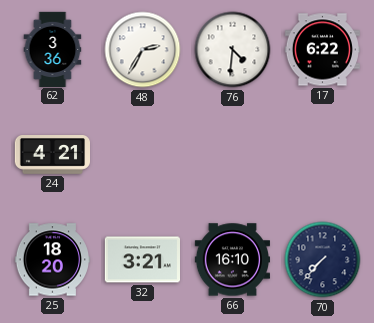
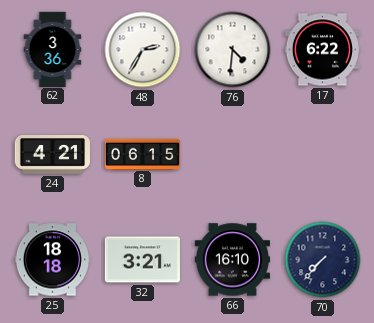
8: none -> 06:15 (142, 154)
25: 18:20 -> 18:18 (52, 260)
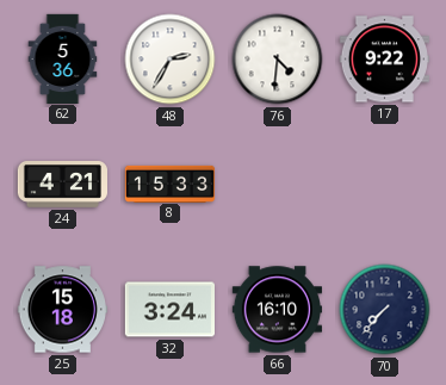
62: 3:36 -> 5:36 (63, 58)
17: 6:22 -> 9:22 (384, 60)
8: 06:15 -> 15:33 (169, 184)
25: 18:18 -> 15:18 (62, 310)
32: 3:21 -> 3:24 (169, 310)
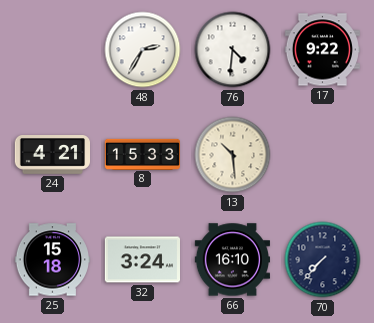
62: 5:36 -> none (63, 58)
13: none -> 10:29 (233, 155)
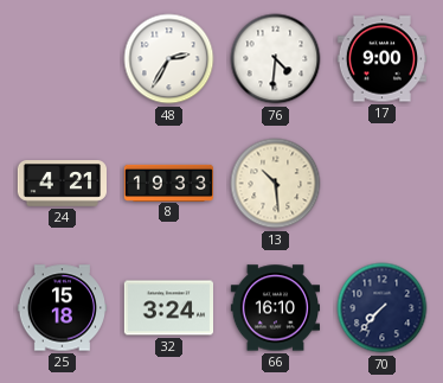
17: 9:22 -> 9:00 (381, 59)
8: 15:33 -> 19:33 (168, 183)
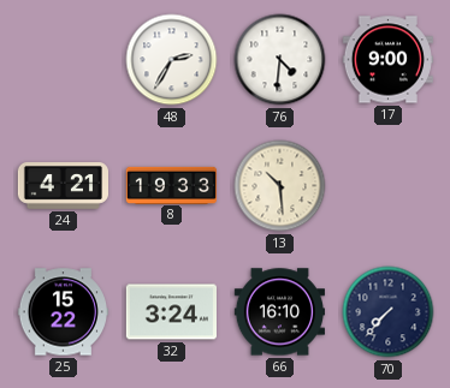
25: 15:18 -> 15:22 (63, 312)
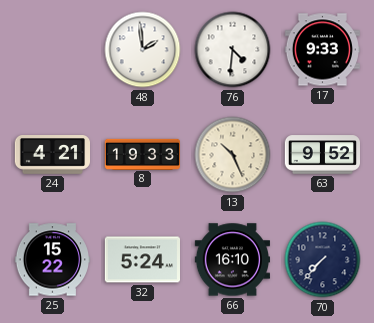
48: 2:35 -> 1:59 (143, 50)
17: 9:00 -> 9:33 (322, 50)
13: 10:29 -> 10:26 (233, 155)
63: none -> 9:52 (322, 155)
32: 3:24 -> 5:24 (142, 260)
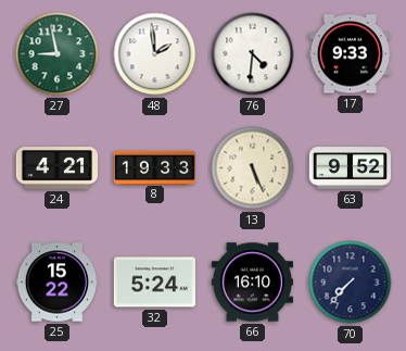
27: none -> 8:58 (58, 54)
13: 10:26 -> 5:26 (253, 168)
